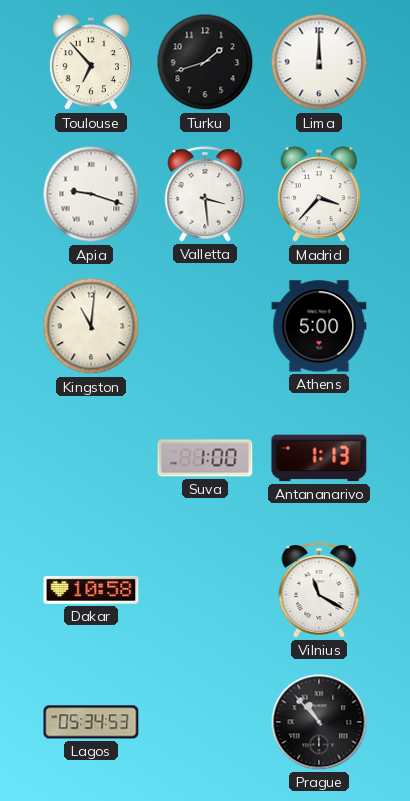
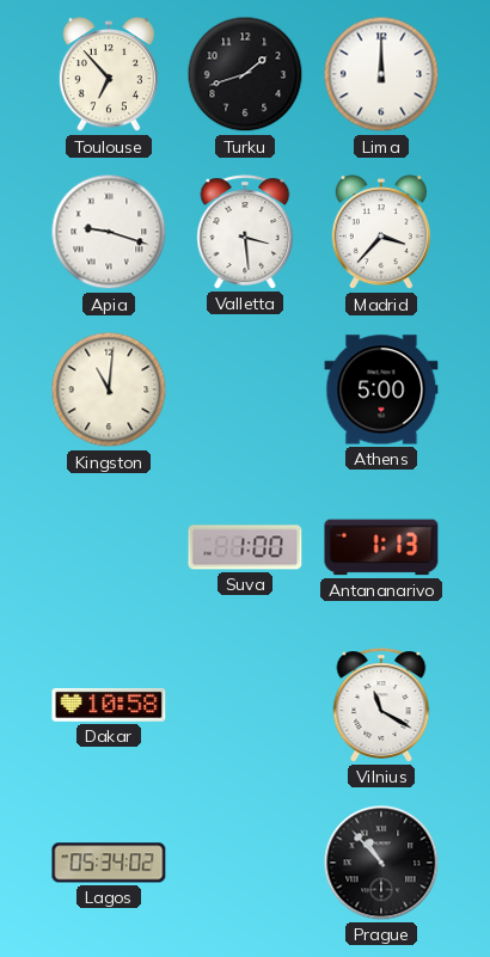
Lagos: 05:34:53 -> 05:34:02 (109, 863)
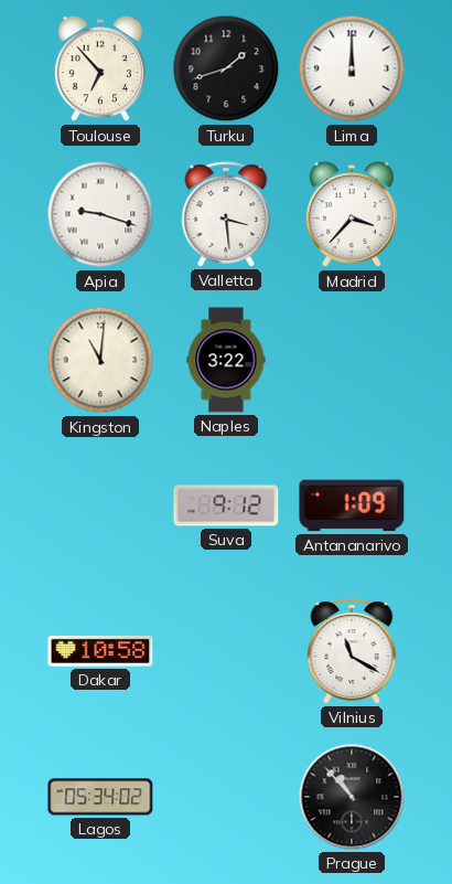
Naples: none -> 3:22 (226, 360)
Athens: 5:00 -> none (381, 389)
Suva: 1:00 -> 9:12 (226, 505)
Antananarivo: 1:13 -> 1:09 (352, 505)
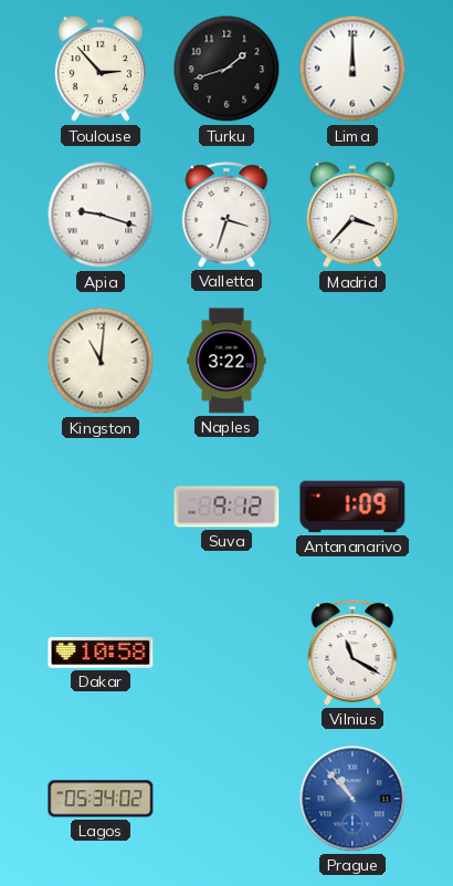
Toulouse: 6:53 -> 2:53 (101, 70)
Valletta: 3:29 -> 3:33 (227, 215)
Prague dial: black -> blue (352, 799)
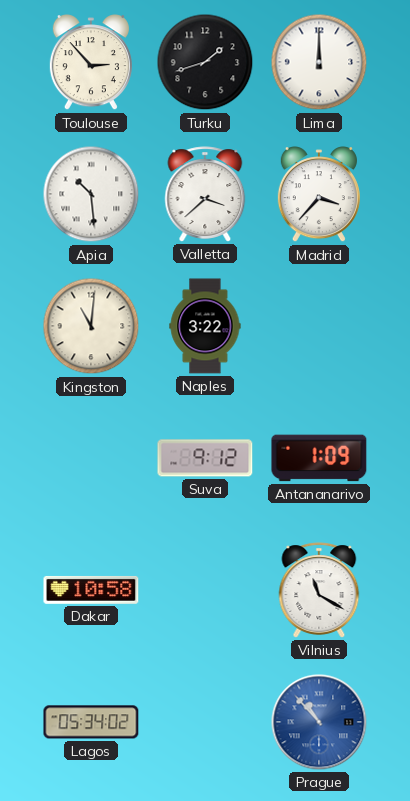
Apia: 9:18 -> 10:29 (91, 194)
Valletta: 3:33 -> 3:38 (205, 194)
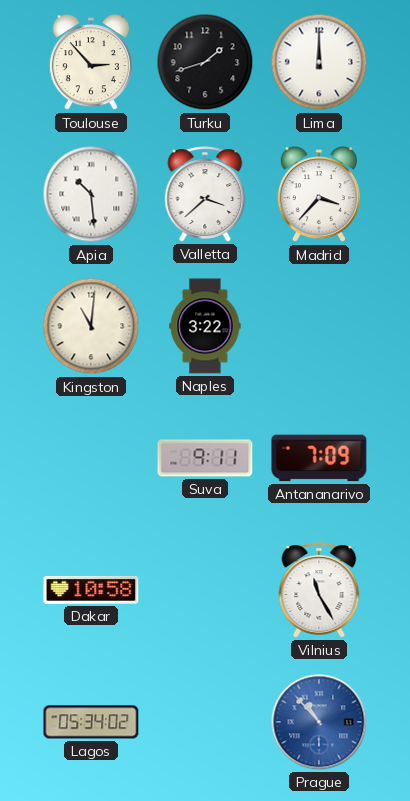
Suva: 9:12 -> 9:11 (205, 458)
Antananarivo: 1:09 -> 7:09 (319, 458)
Vilnius: 11:20 -> 11:25 (319, 590)
